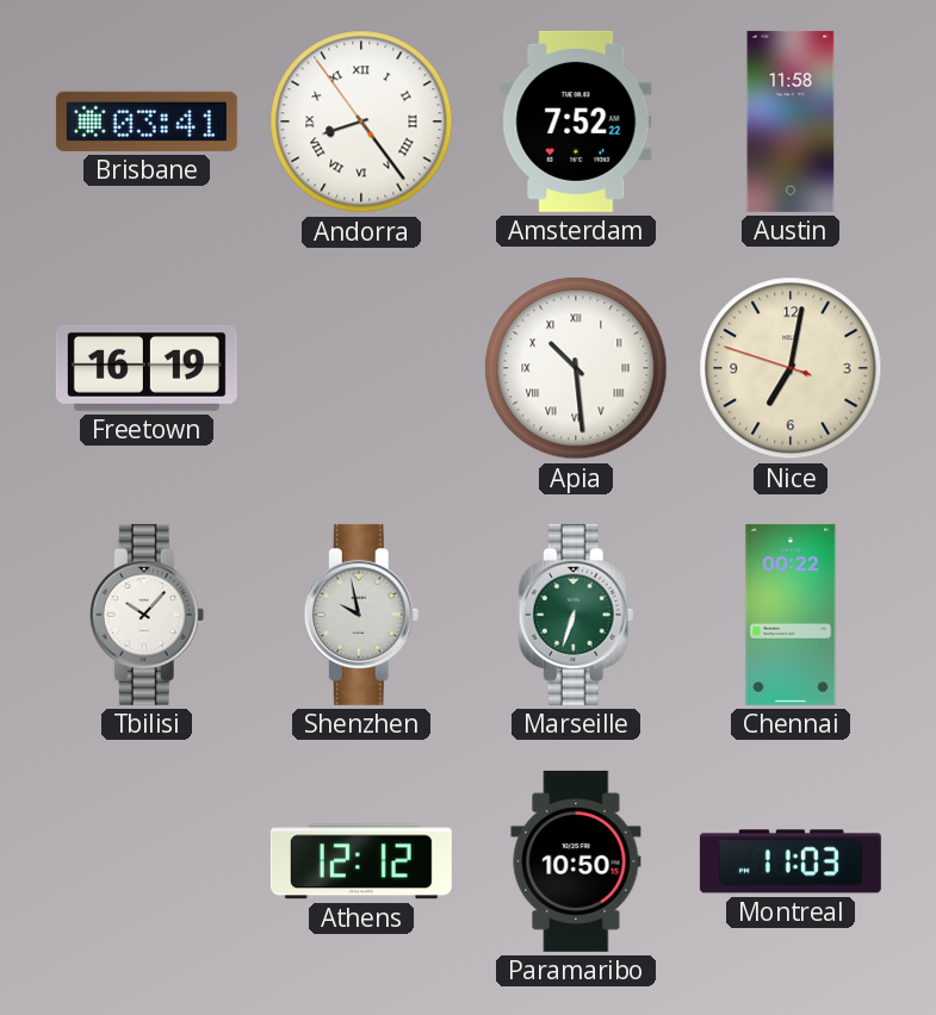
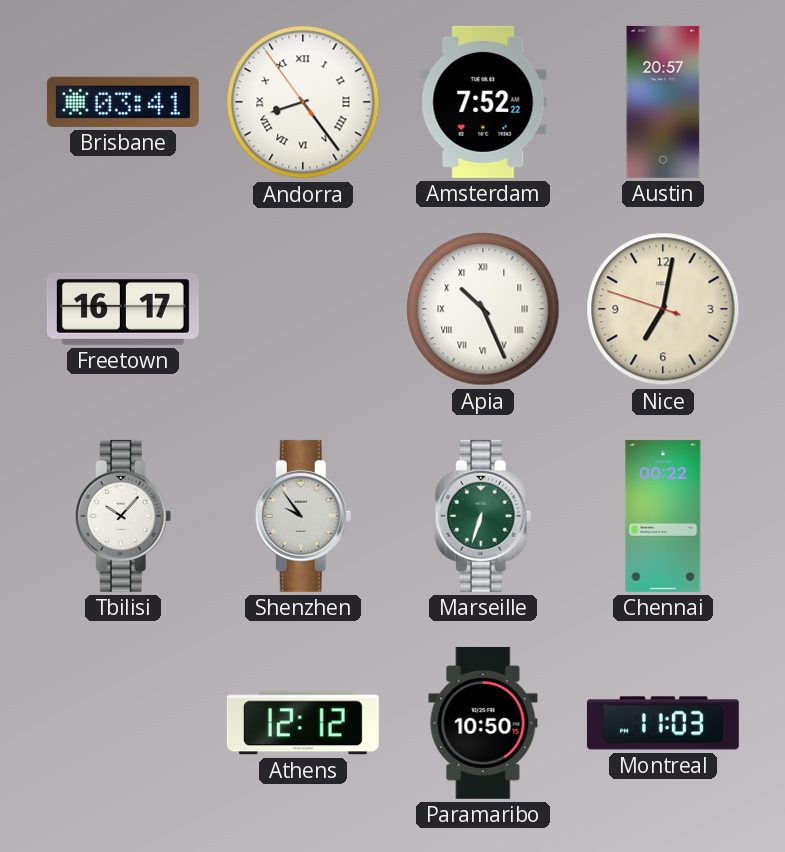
Austin: 11:58 -> 20:57 (663, 102)
Freetown: 16:19 -> 16:17 (123, 309)
Apia: 10:29 -> 10:26 (483, 309)
Shenzhen: 9:58 -> 9:54 (303, 516)
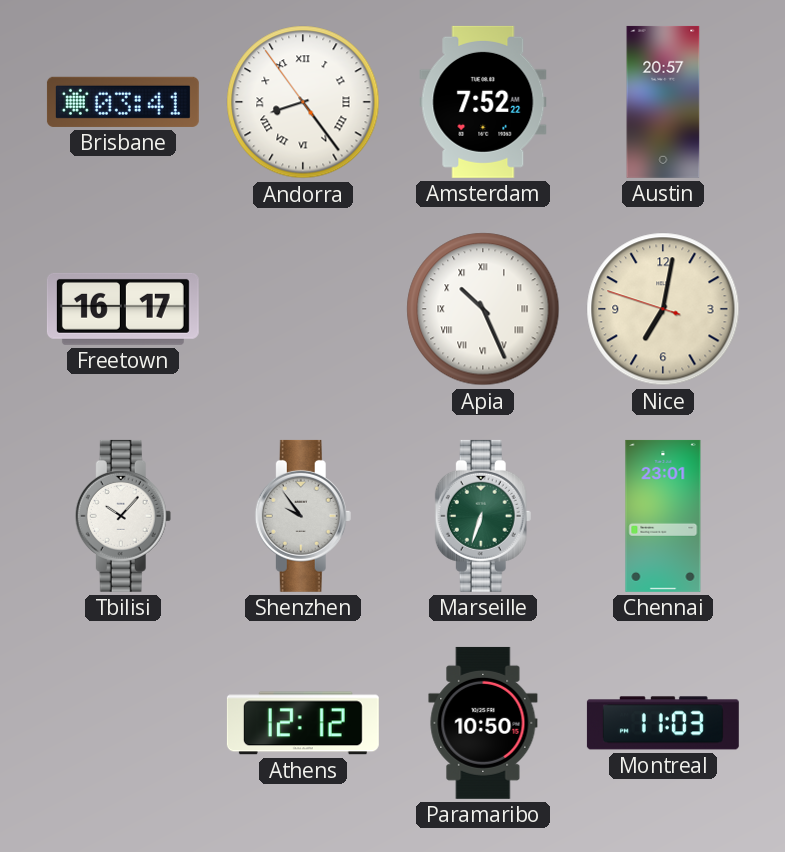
Chennai: 00:22 -> 23:01 (663, 516)
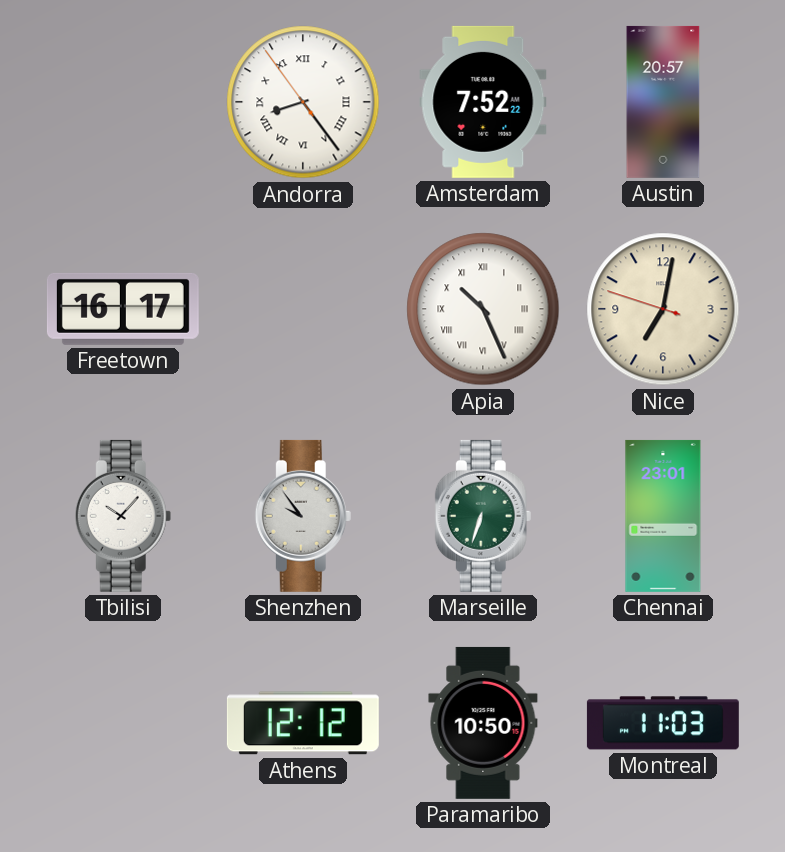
Brisbane: 03:41 -> none (123, 102)
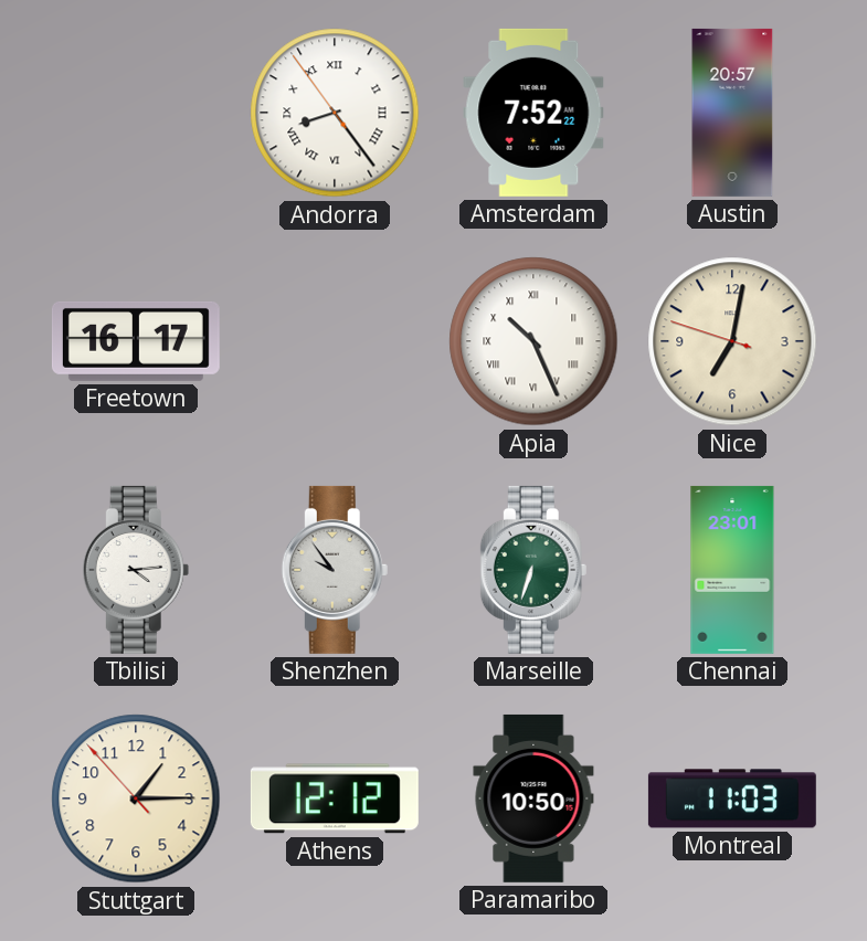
Tbilisi: 10:07 -> 4:14 (136, 570)
Stuttgart: none -> 1:14 (136, 799)
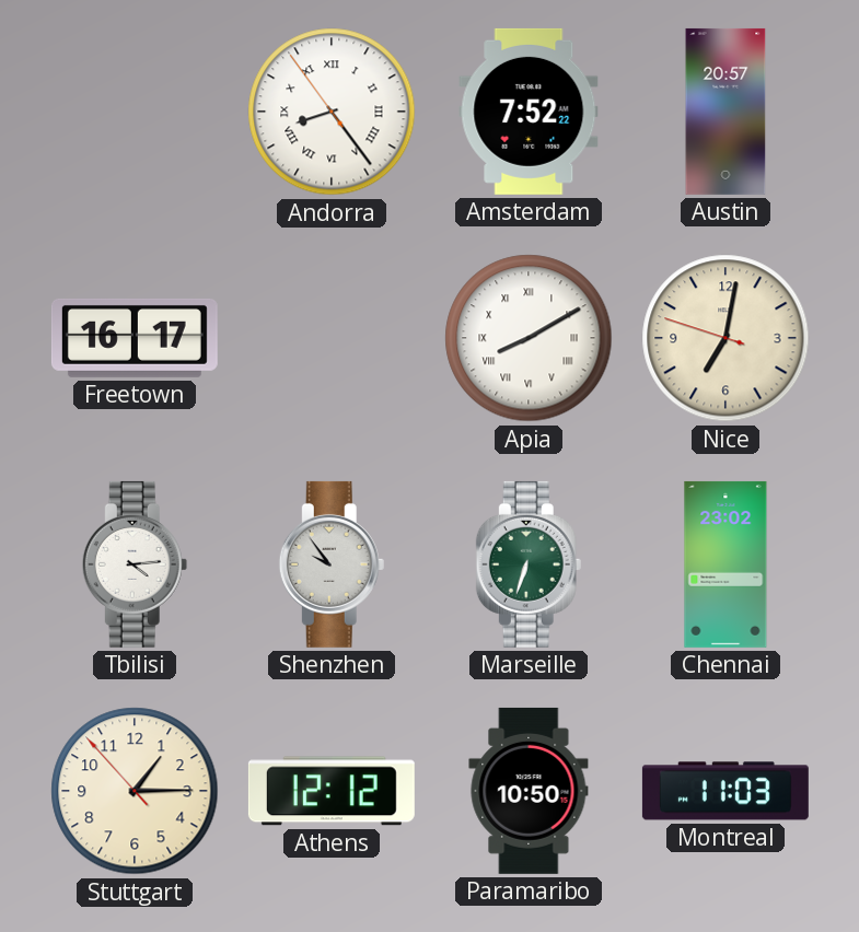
Apia: 10:26 -> 8:10 (529, 338)
Chennai: 23:01 -> 23:02 (725, 564)
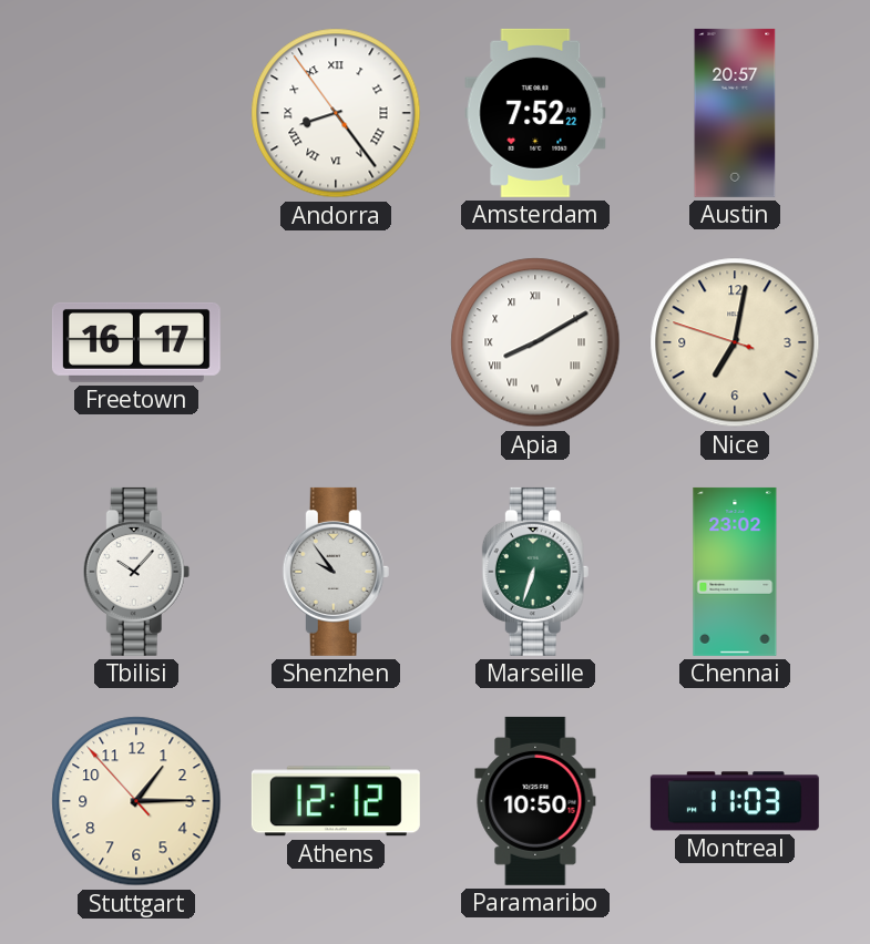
Tbilisi: 4:14 -> 10:07 (136, 572)
